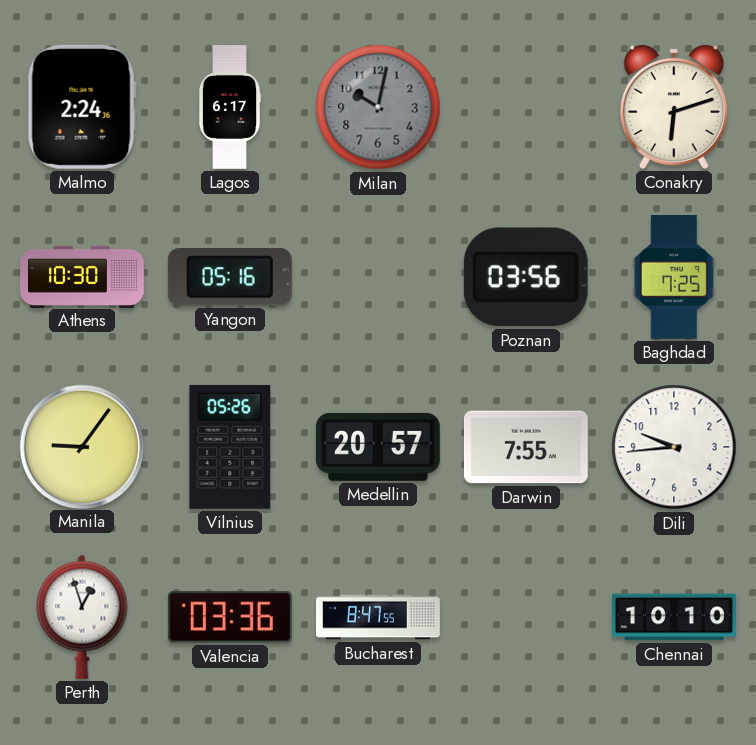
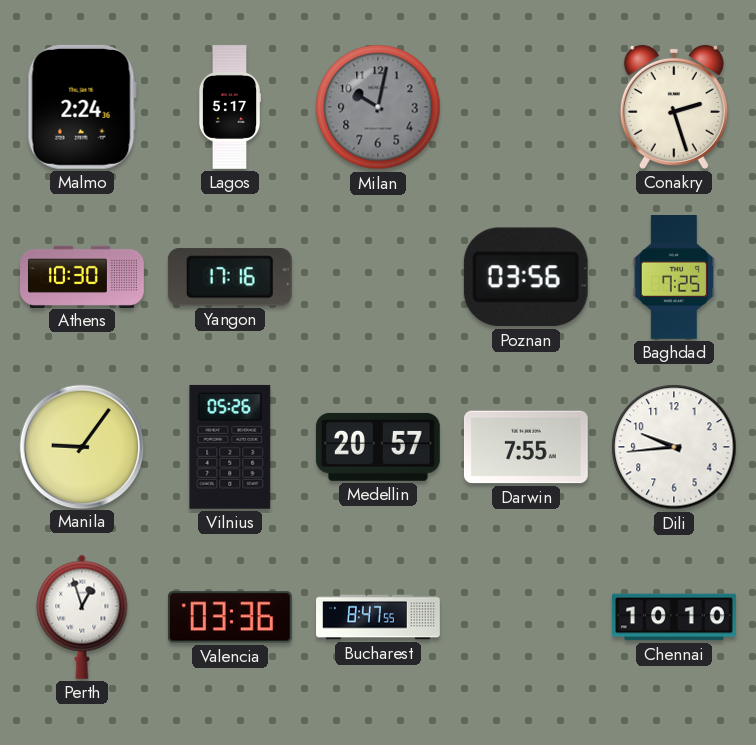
Lagos: 6:17 -> 5:17 (230, 107)
Conakry: 6:12 -> 2:27 (674, 107)
Yangon: 05:16 -> 17:16 (230, 277)
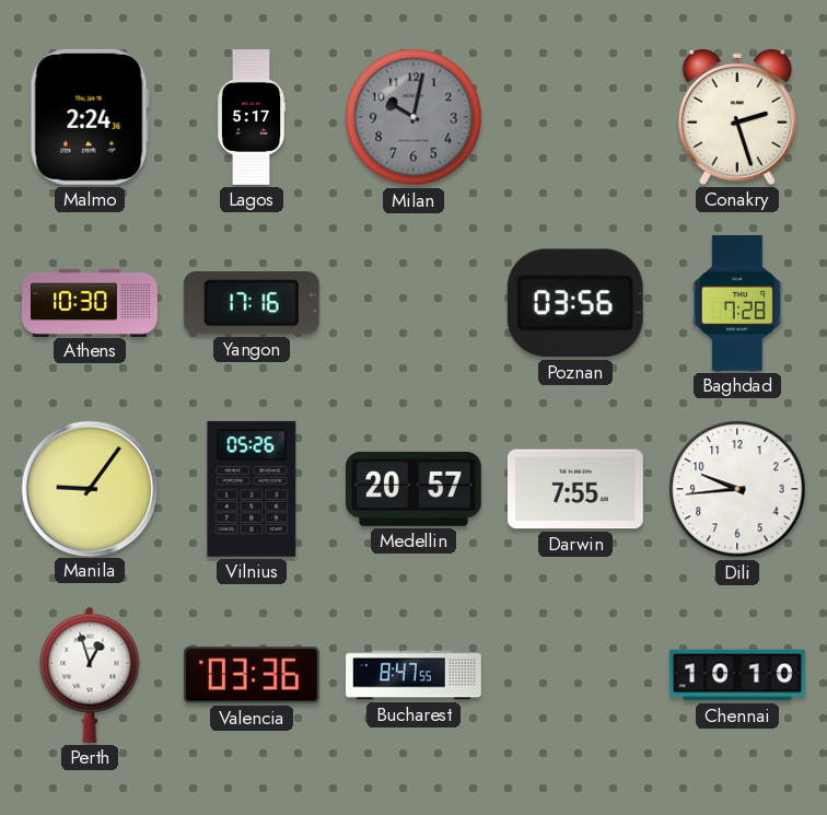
Baghdad: 7:25 -> 7:28 (736, 304)
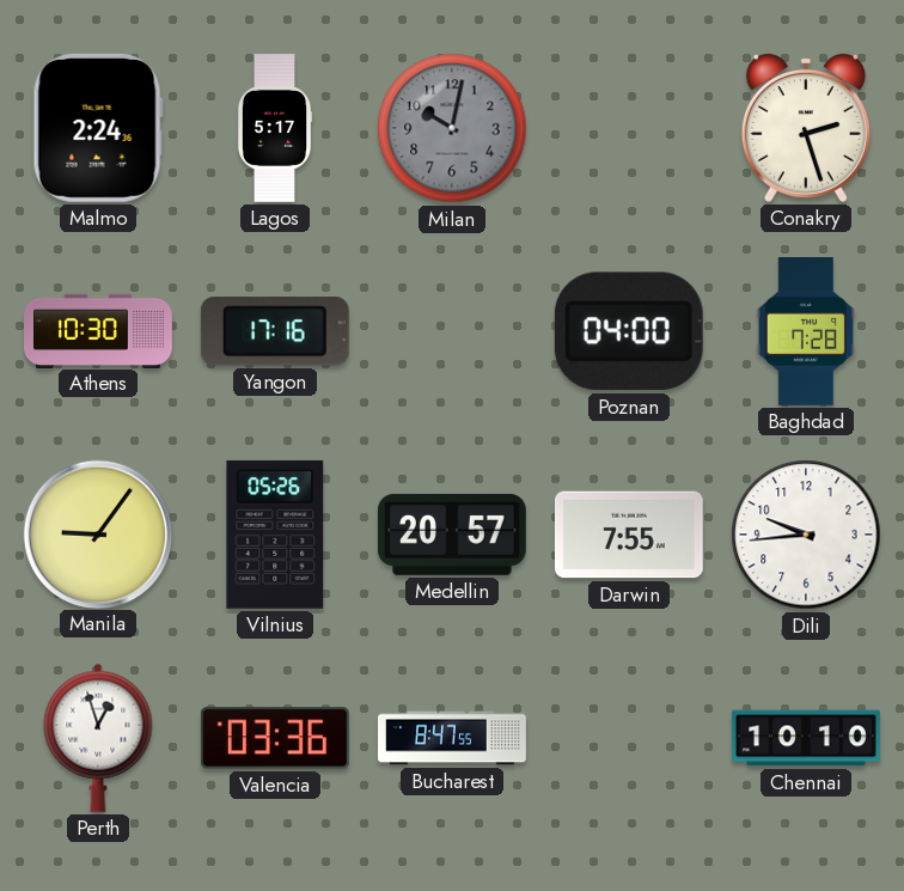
Poznan: 03:56 -> 04:00 (629, 331)
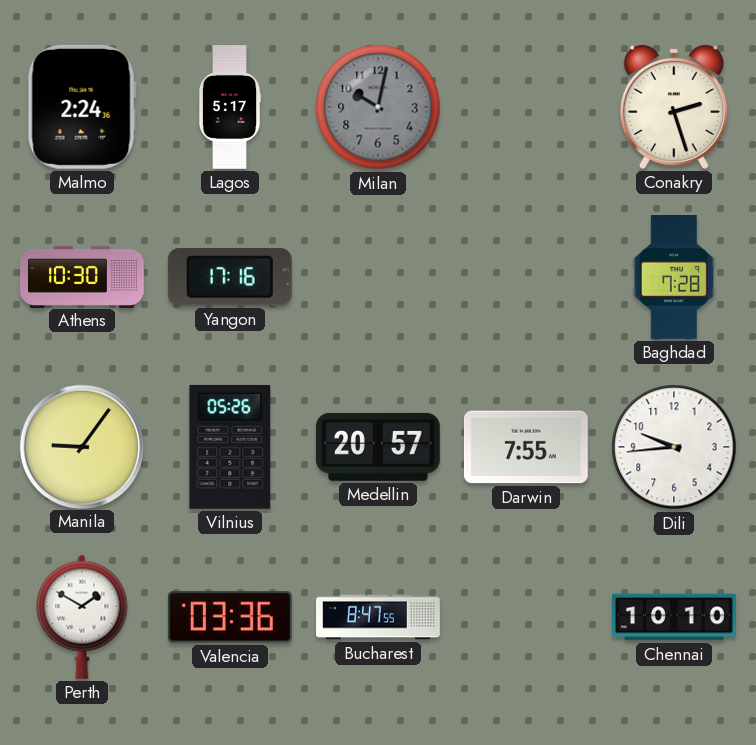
Poznan: 04:00 -> none (629, 331)
Perth: 12:57 -> 1:50 (82, 617)
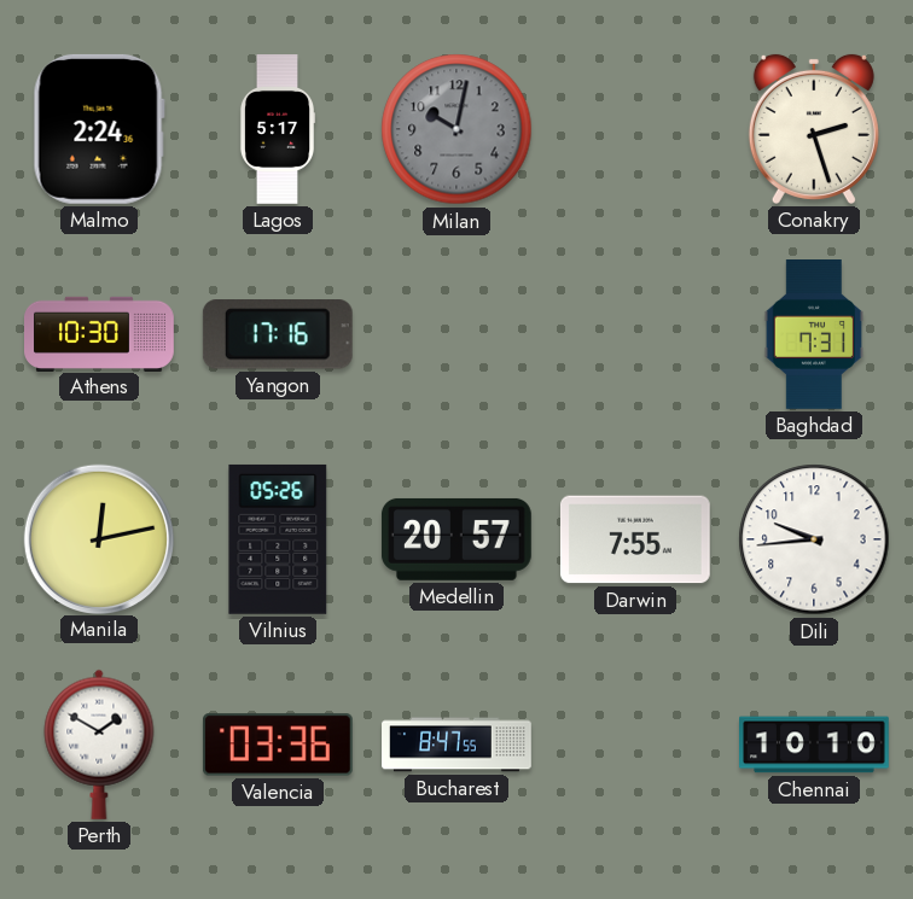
Baghdad: 7:28 -> 7:31 (813, 335)
Manila: 9:06 -> 12:13 (98, 538)
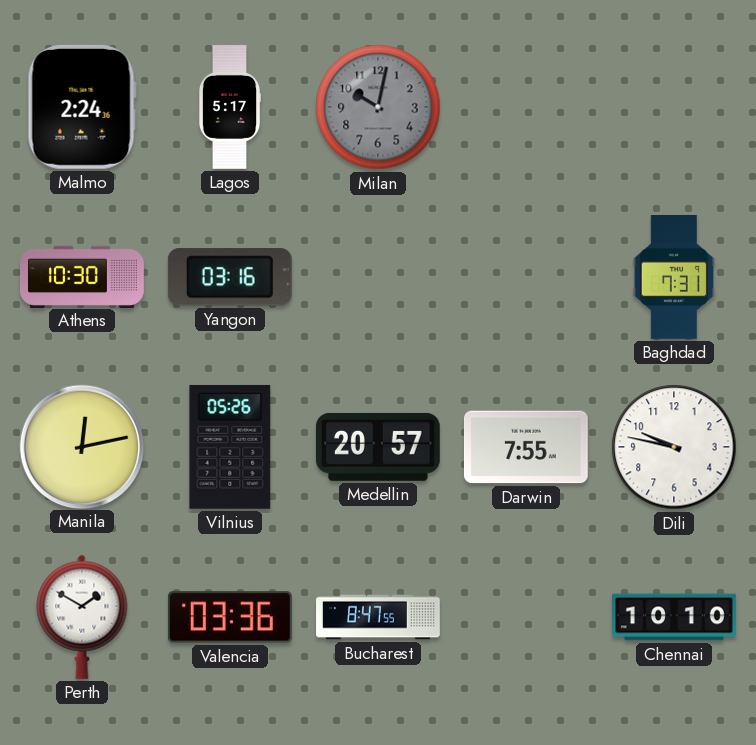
Conakry: 2:27 -> none (814, 129)
Yangon: 17:16 -> 03:16 (230, 277)
Dili: 9:44 -> 9:47 (674, 447)
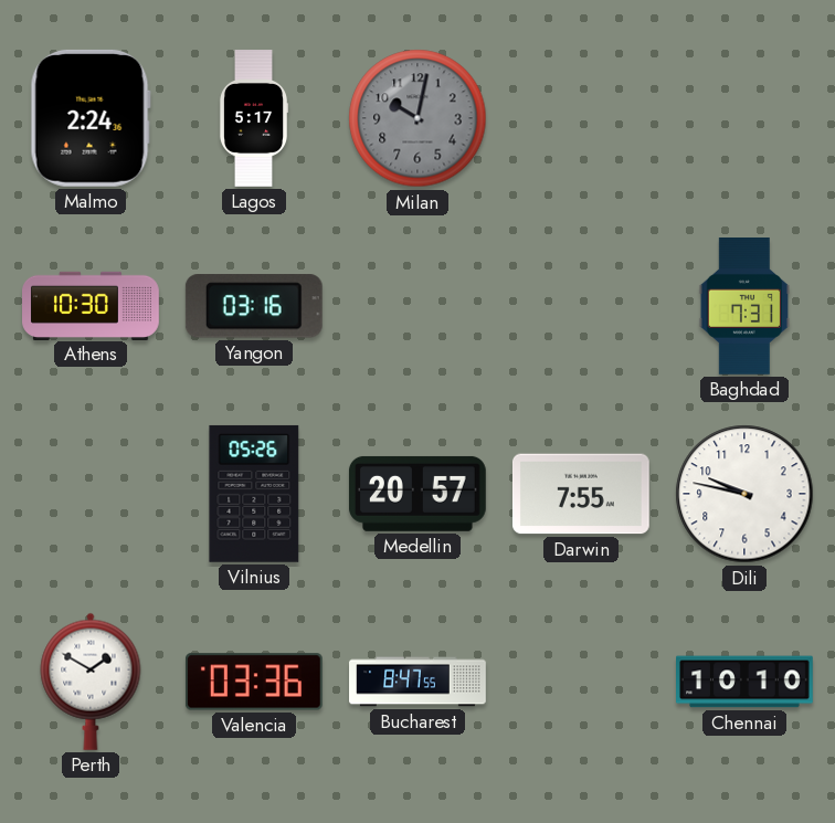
Manila: 12:13 -> none (81, 446)
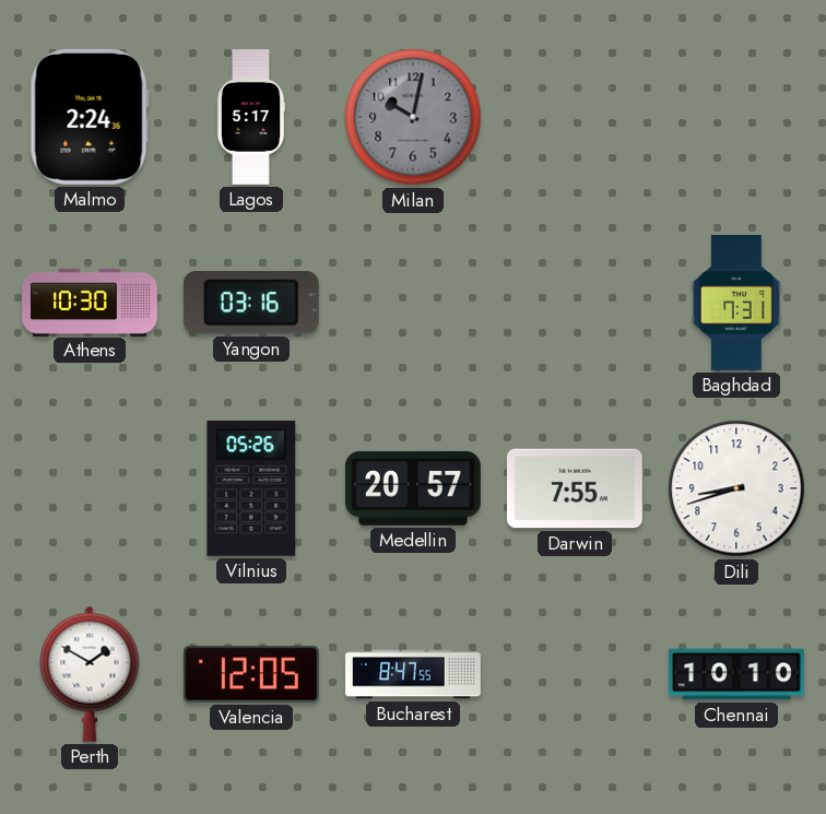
Dili: 9:47 -> 8:42 (736, 488)
Valencia: 03:36 -> 12:05 (251, 674)
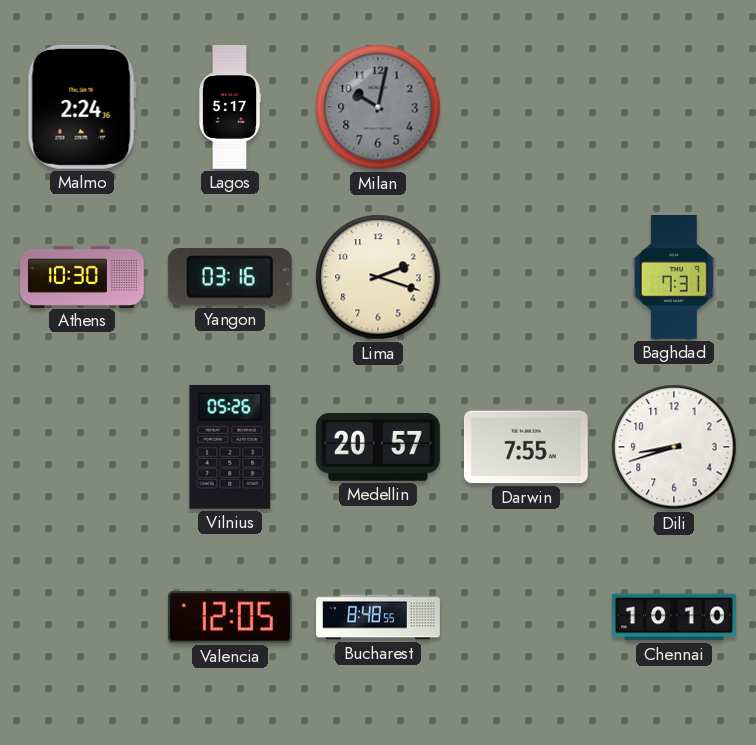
Lima: none -> 2:18 (378, 277)
Perth: 1:50 -> none (90, 674)
Bucharest: 8:47 -> 8:48 (378, 617)
